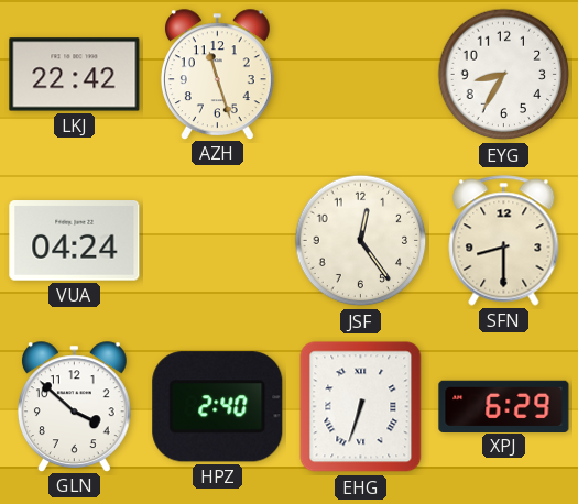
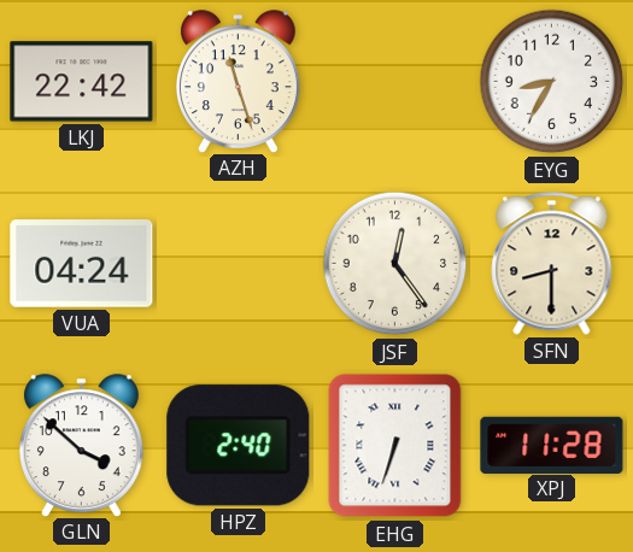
XPJ: 6:29 -> 11:28 (552, 445)
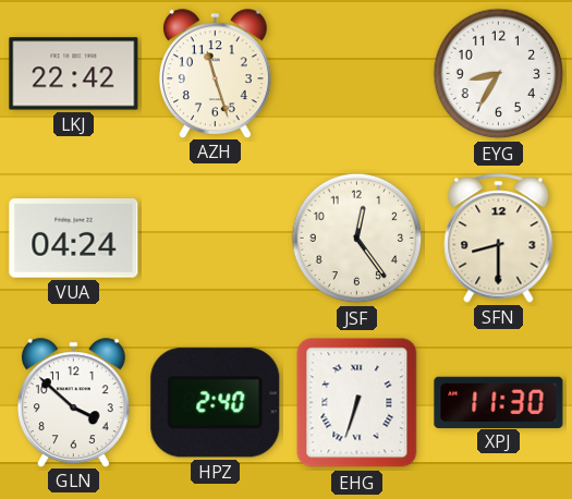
XPJ: 11:28 -> 11:30 (499, 402)
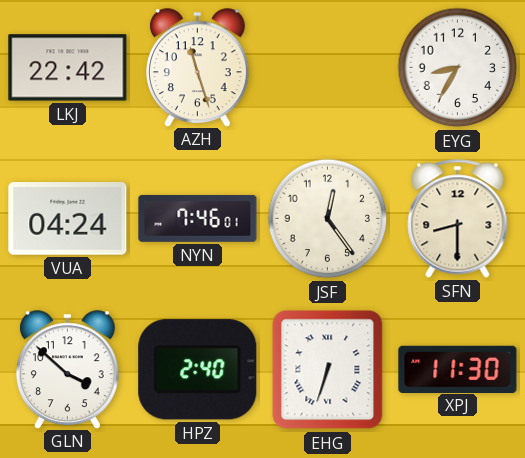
NYN: none -> 7:46 (198, 218)
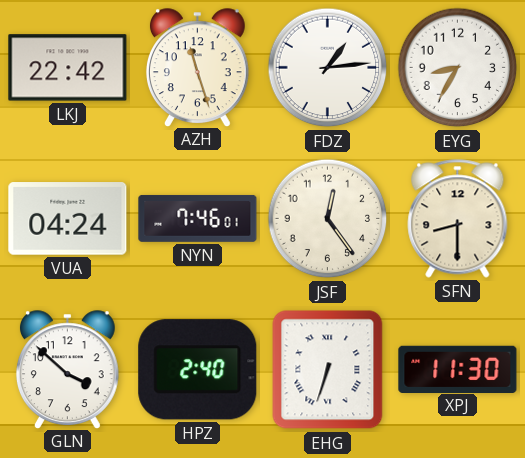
FDZ: none -> 1:14 (328, 68)
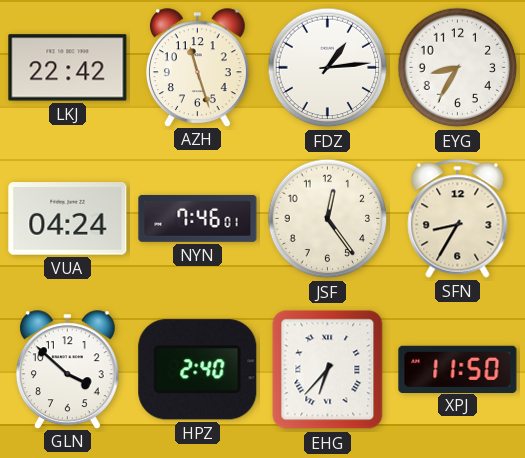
SFN: 8:30 -> 8:35 (458, 219)
EHG: 6:33 -> 6:37 (328, 370)
XPJ: 11:30 -> 11:50 (458, 369)
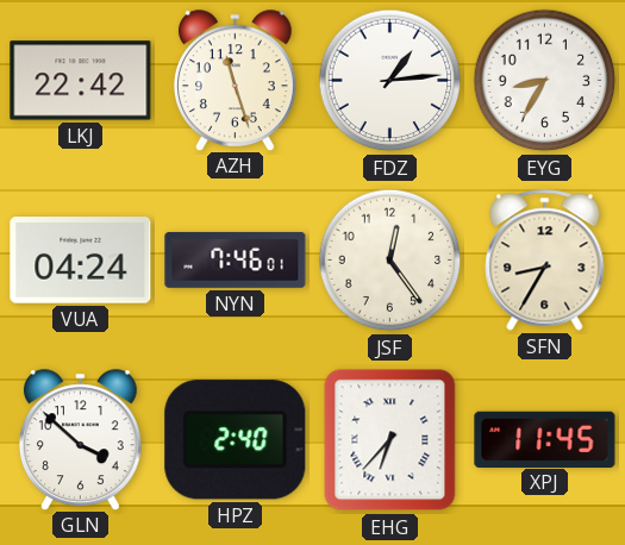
XPJ: 11:50 -> 11:45 (545, 439)
